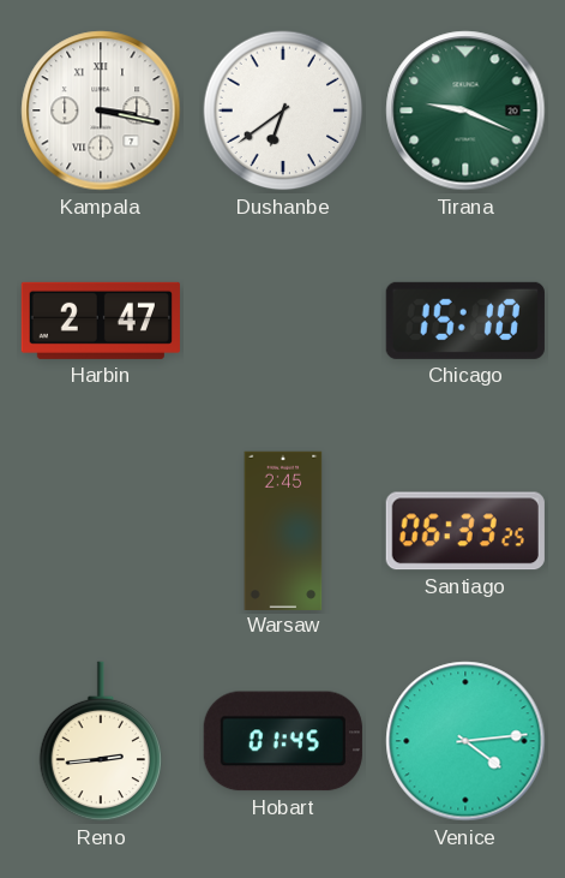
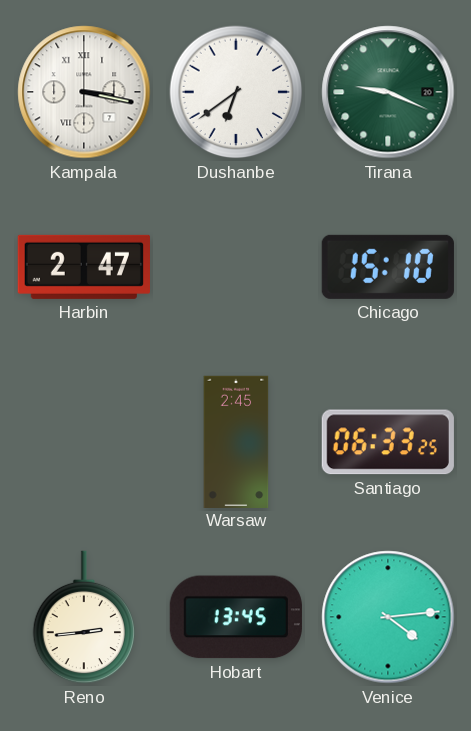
Hobart: 01:45 -> 13:45 (236, 617)
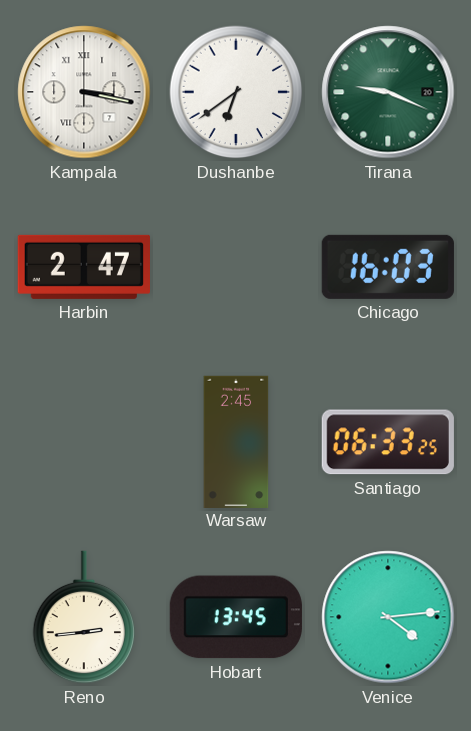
Chicago: 15:10 -> 16:03 (388, 267)
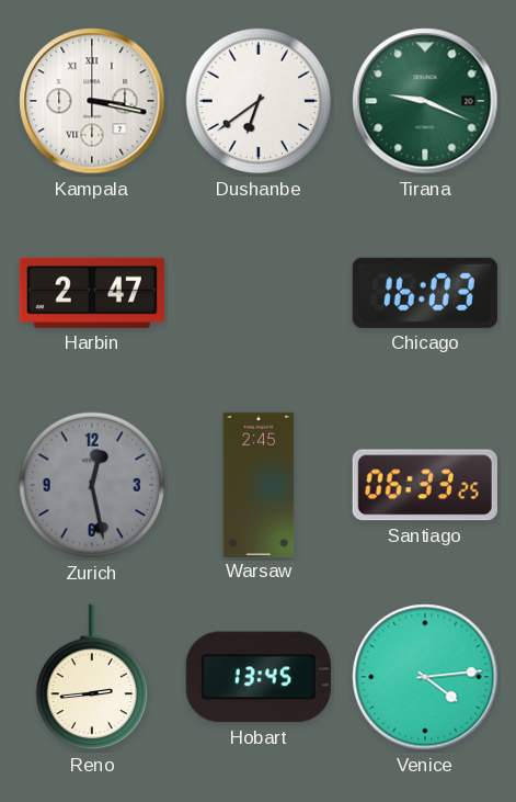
Zurich: none -> 12:28 (92, 485)
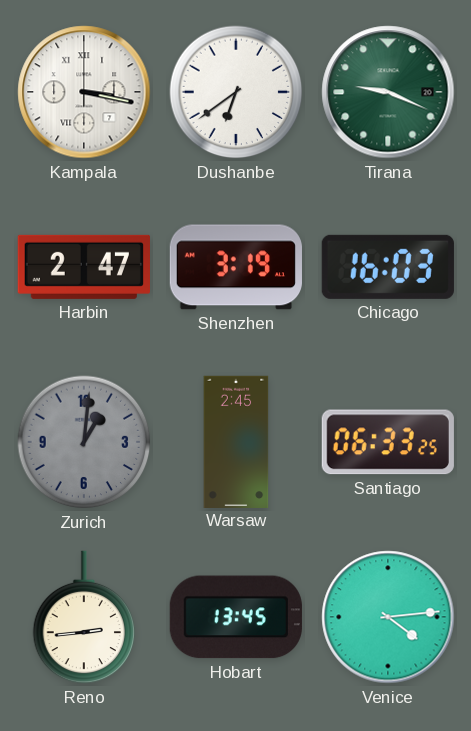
Shenzhen: none -> 3:19 (236, 267)
Zurich: 12:28 -> 1:01 (84, 442)
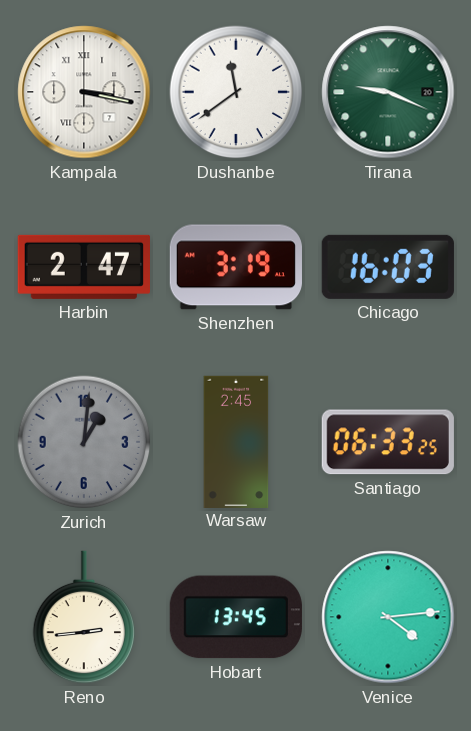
Dushanbe: 6:39 -> 11:39 (236, 92)
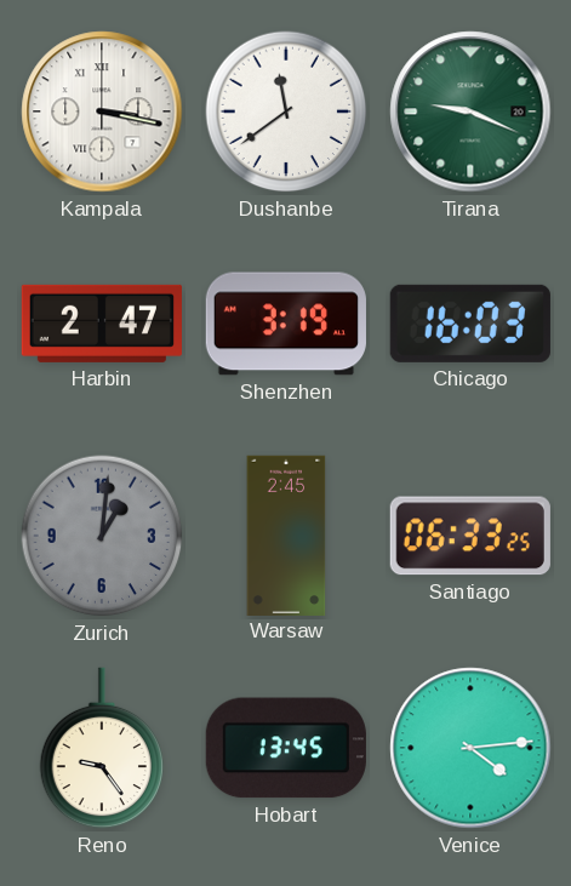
Reno: 2:44 -> 9:24 (102, 748)
